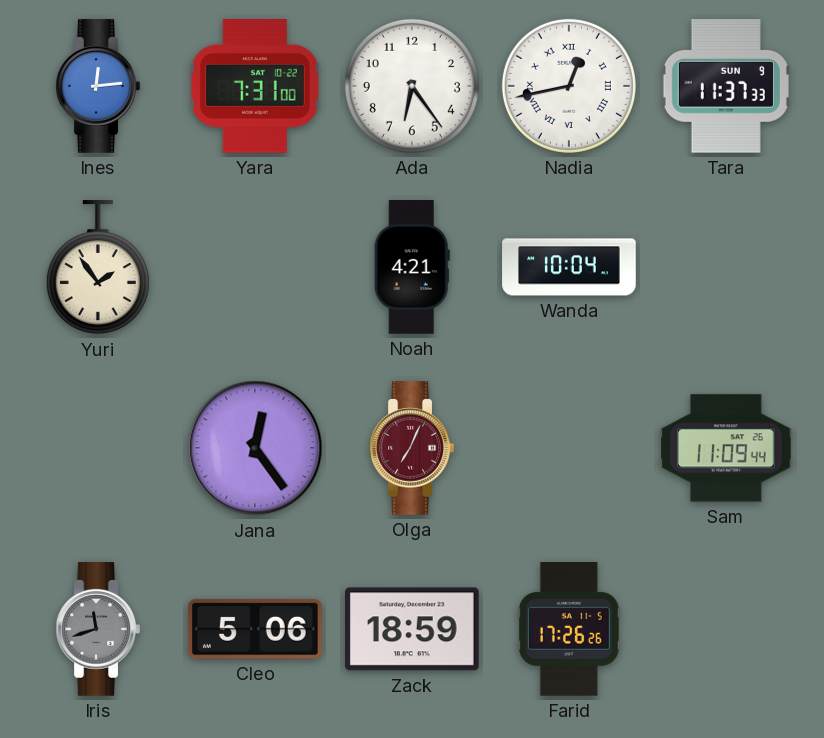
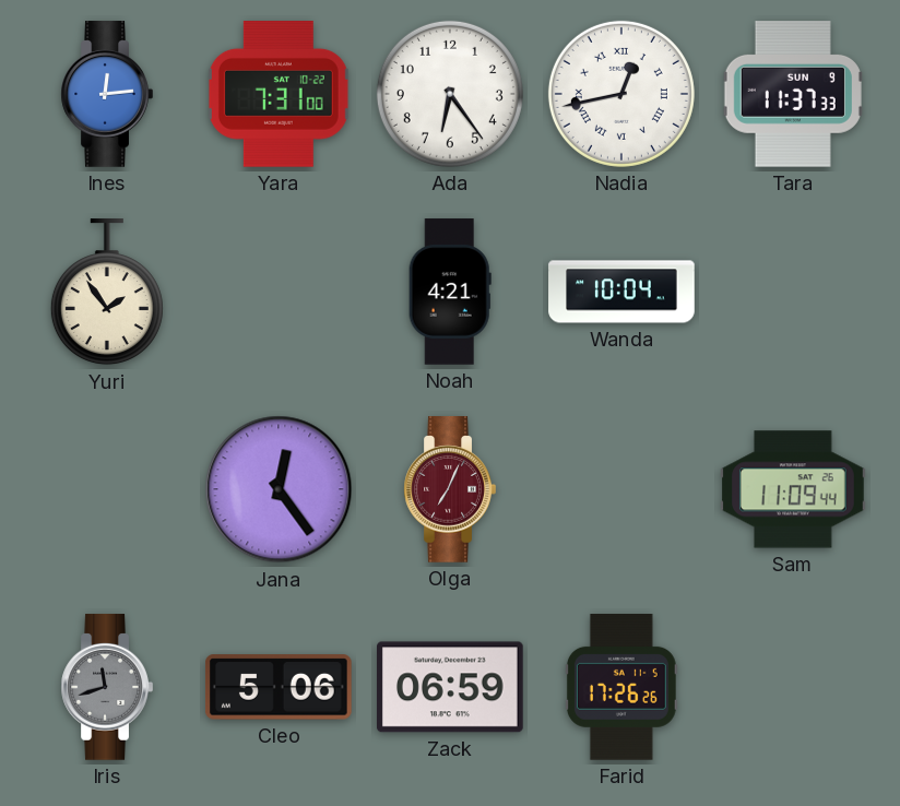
Zack: 18:59 -> 06:59 (451, 687)
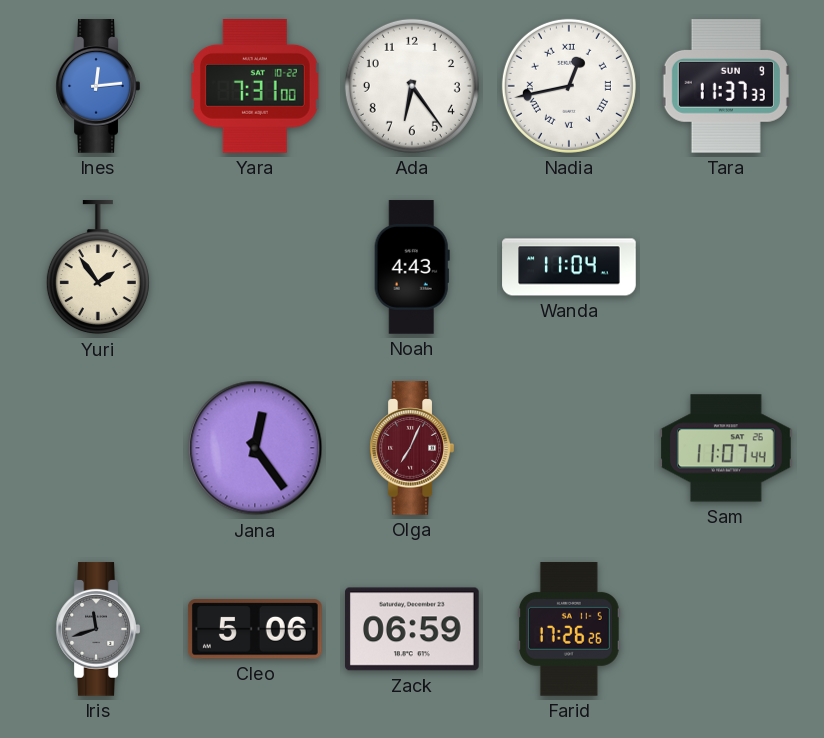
Noah: 4:21 -> 4:43 (412, 267)
Wanda: 10:04 -> 11:04 (569, 267)
Sam: 11:09 -> 11:07 (726, 448)
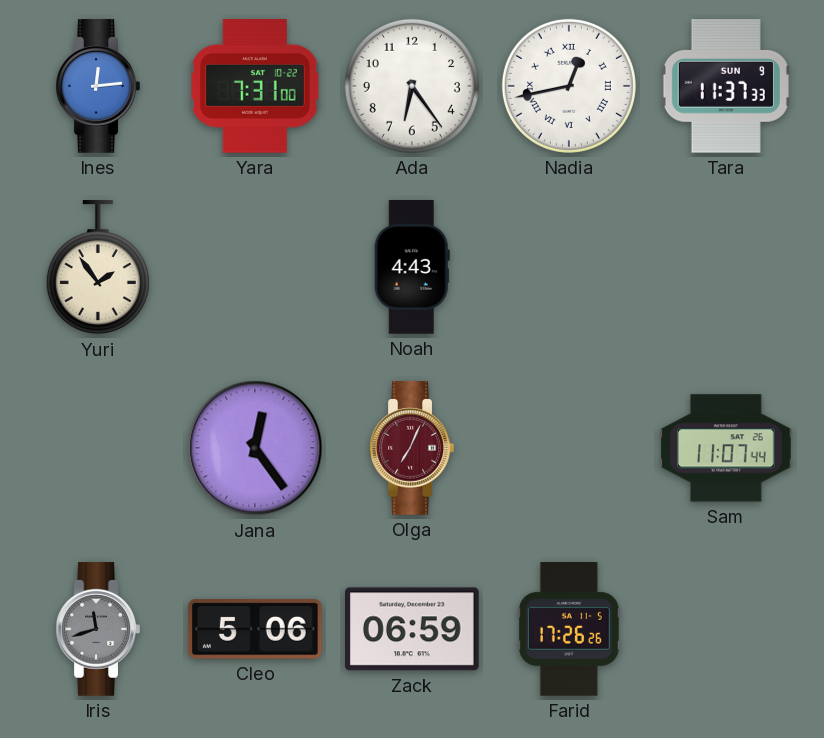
Wanda: 11:04 -> none (569, 267)
